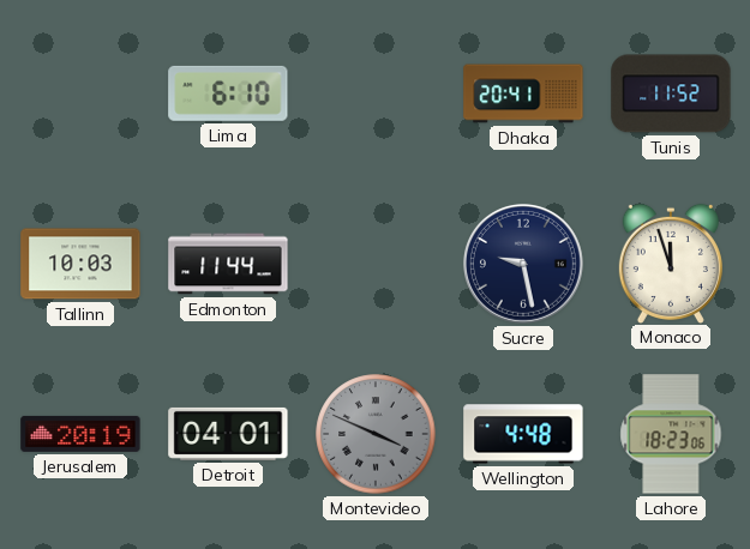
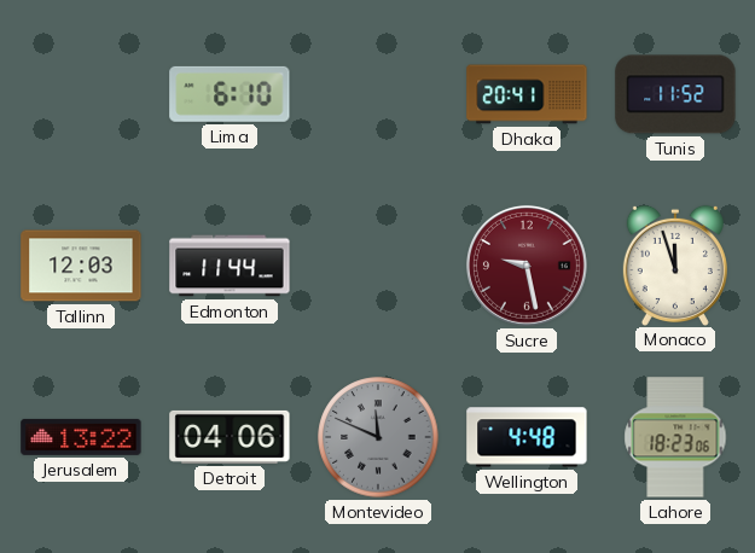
Tallinn: 10:03 -> 12:03 (81, 266)
Sucre dial: navy -> burgundy (527, 266)
Jerusalem: 20:19 -> 13:22 (81, 437)
Detroit: 04:01 -> 04:06 (230, 437)
Montevideo: 3:49 -> 11:49 (378, 437)
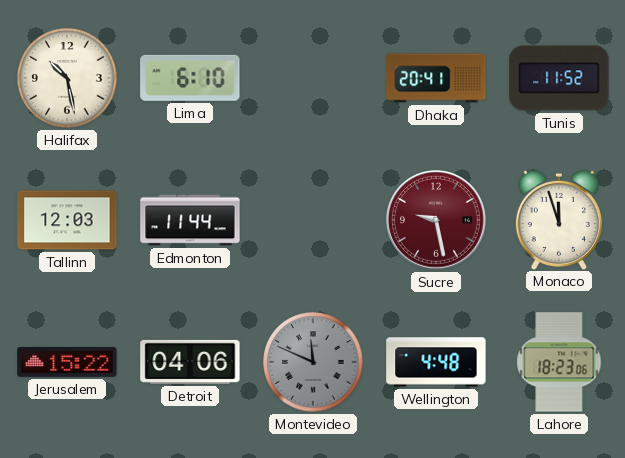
Halifax: none -> 10:28 (67, 78)
Jerusalem: 13:22 -> 15:22 (67, 362)
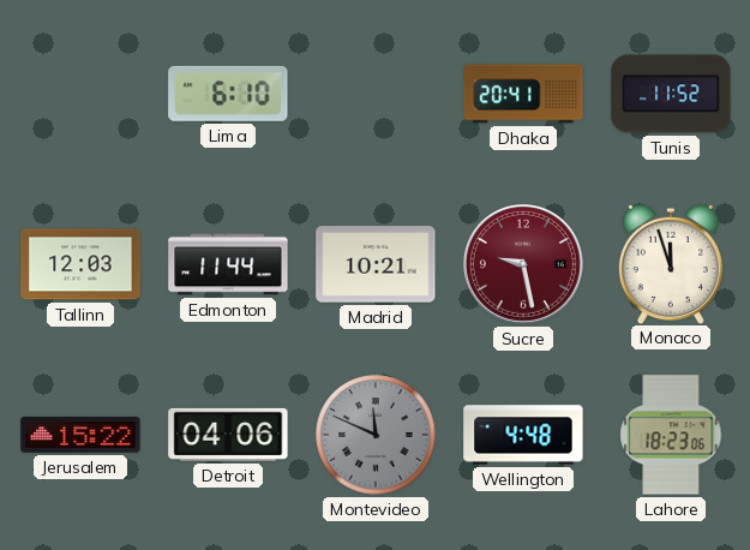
Halifax: 10:28 -> none (67, 78)
Madrid: none -> 10:21 (376, 264)
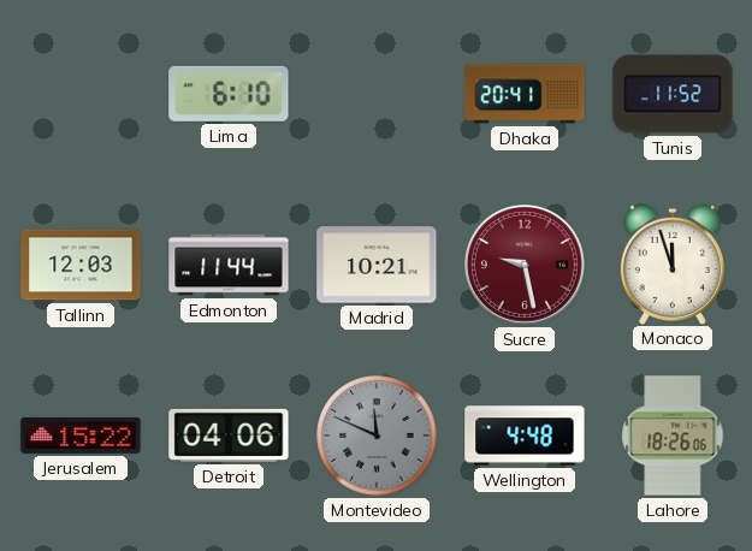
Lahore: 18:23 -> 18:26 (673, 436)
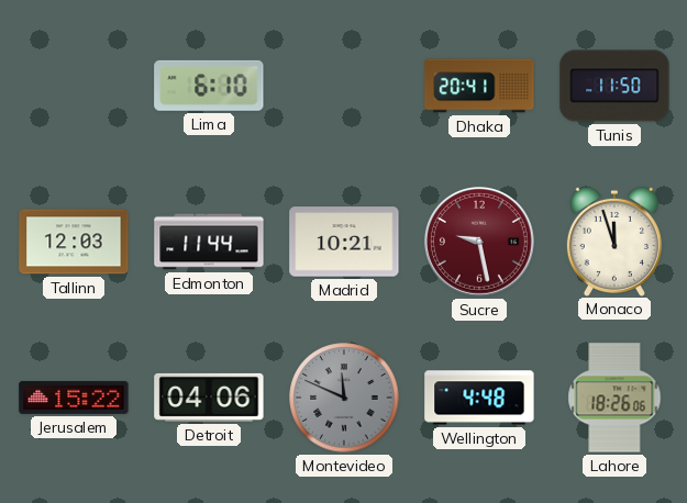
Tunis: 11:52 -> 11:50 (614, 86)
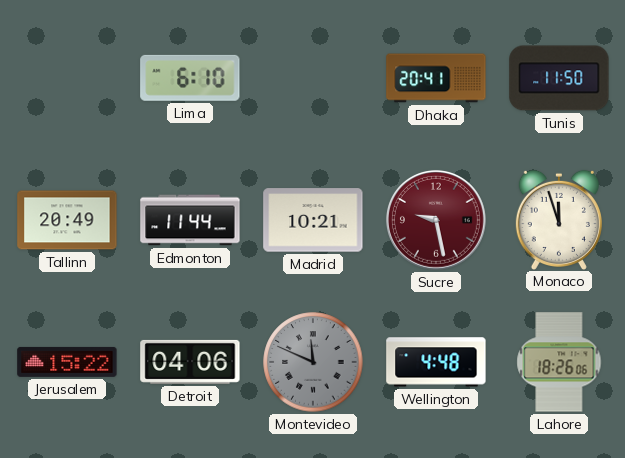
Tallinn: 12:03 -> 20:49 (67, 220)
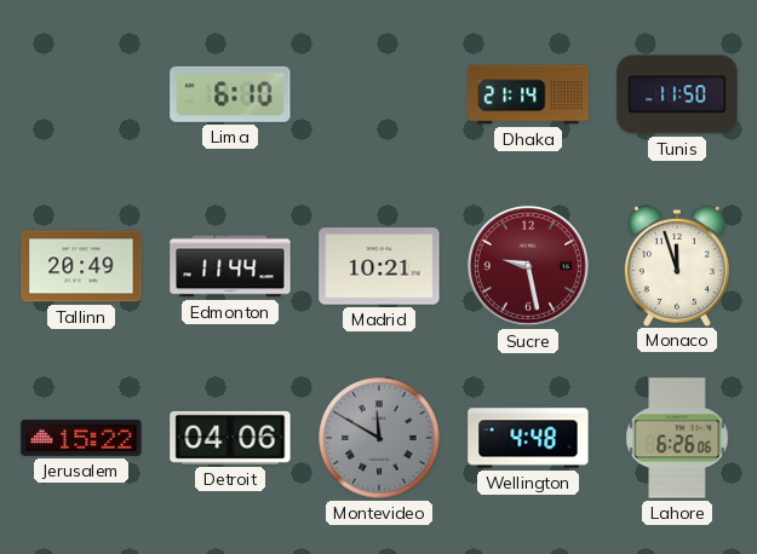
Dhaka: 20:41 -> 21:14 (528, 94)
Montevideo: 11:49 -> 11:50 (379, 438)
Lahore: 18:26 -> 6:26 (677, 438)
